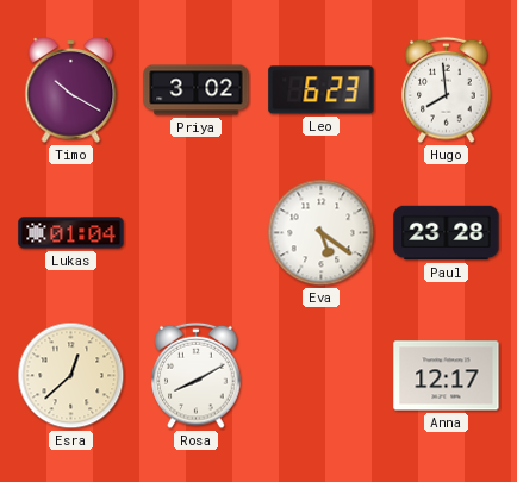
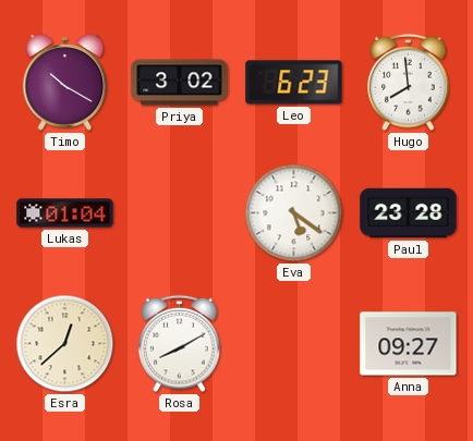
Anna: 12:17 -> 09:27 (409, 344)
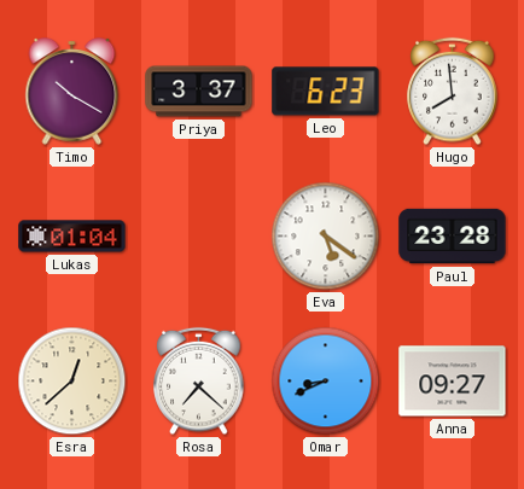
Priya: 3:02 -> 3:37 (199, 92)
Rosa: 8:10 -> 7:22 (199, 382)
Omar: none -> 8:41 (326, 382)
